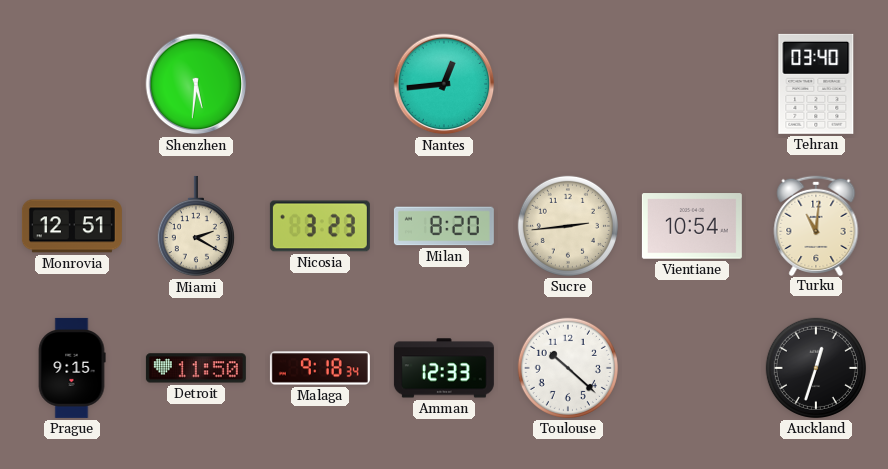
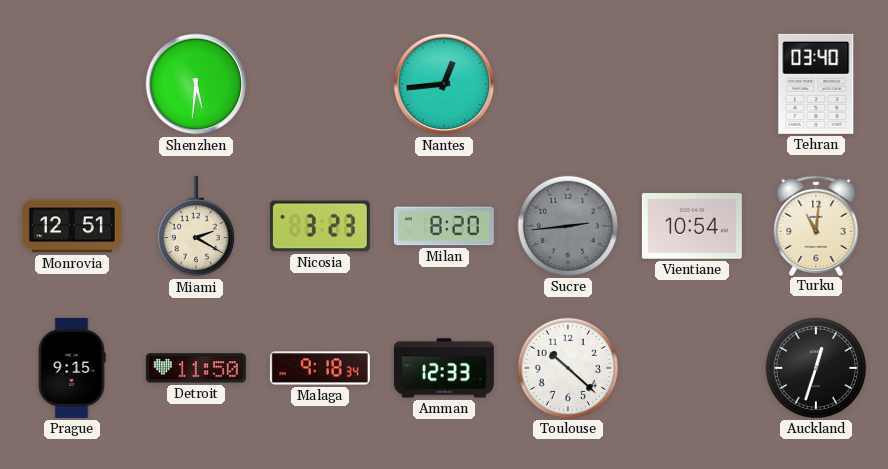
Sucre dial: cream -> grey (568, 226)
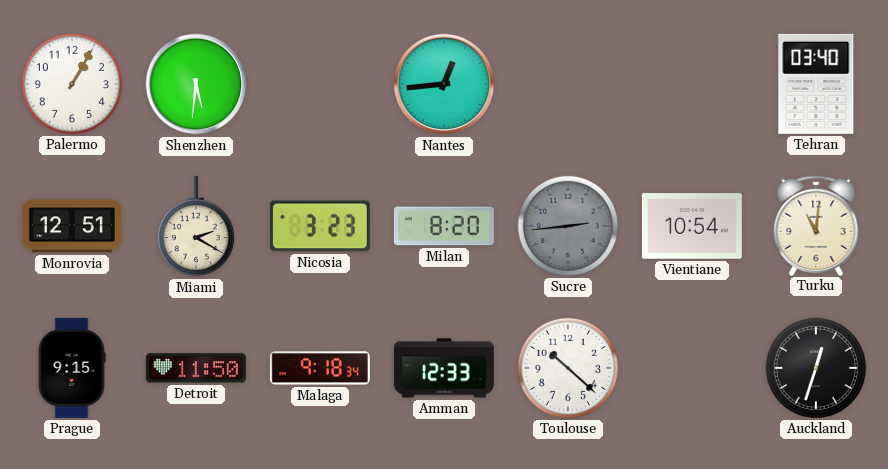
Palermo: none -> 1:05 (72, 84)
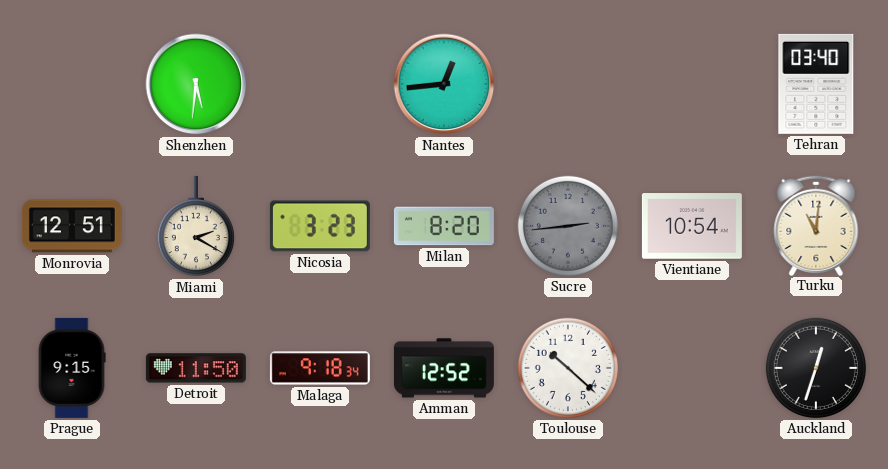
Palermo: 1:05 -> none (72, 84)
Amman: 12:33 -> 12:52 (444, 368)
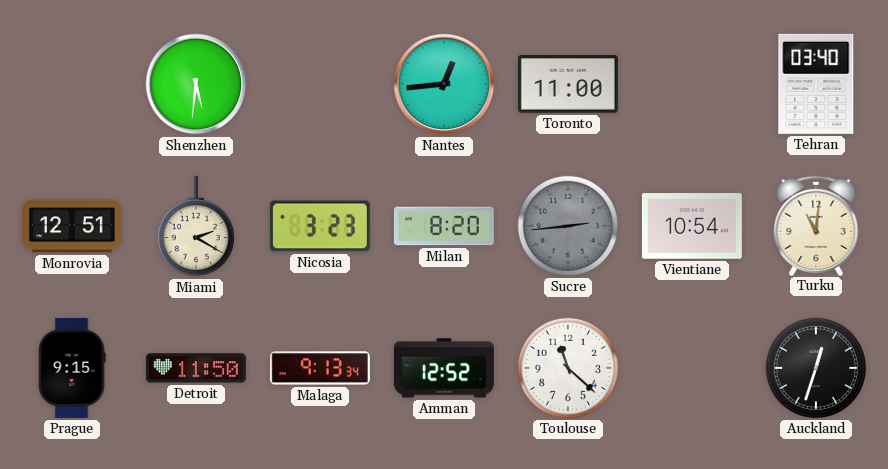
Toronto: none -> 11:00 (568, 85)
Malaga: 9:18 -> 9:13 (320, 368)
Toulouse: 10:22 -> 11:22 (568, 368)
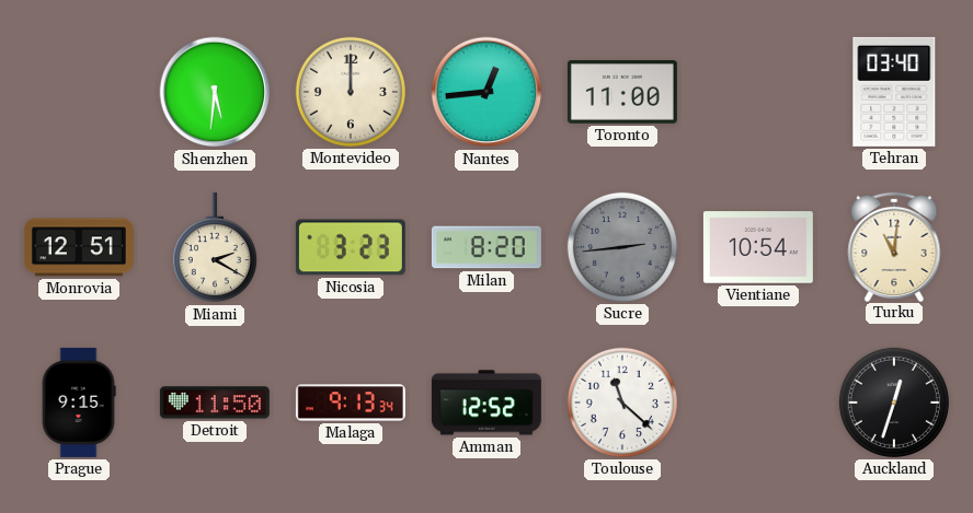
Montevideo: none -> 12:00 (351, 92)
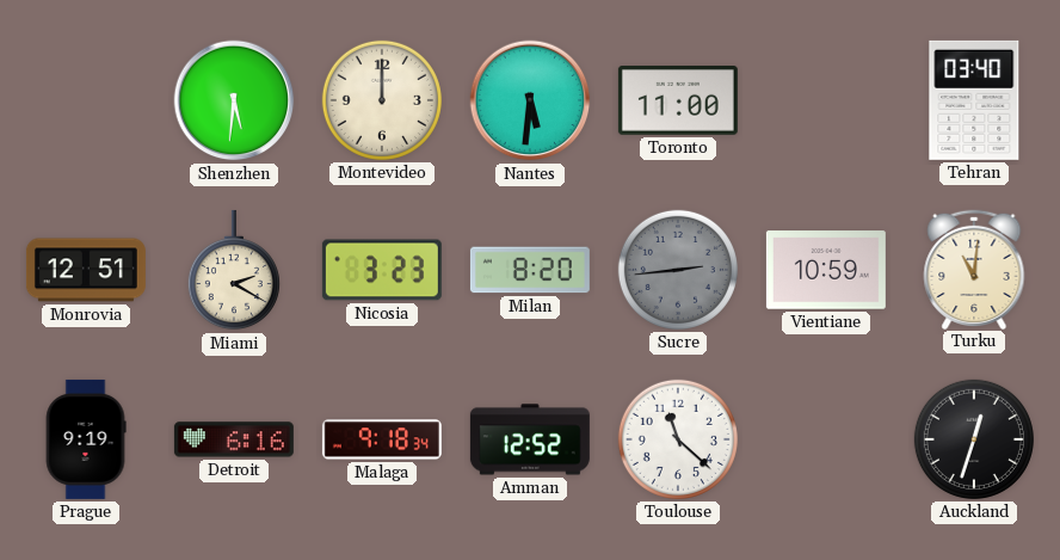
Nantes: 12:44 -> 5:31 (530, 100)
Vientiane: 10:54 -> 10:59 (826, 270)
Prague: 9:15 -> 9:19 (86, 439)
Detroit: 11:50 -> 6:16 (234, 439)
Malaga: 9:13 -> 9:18 (382, 439)
